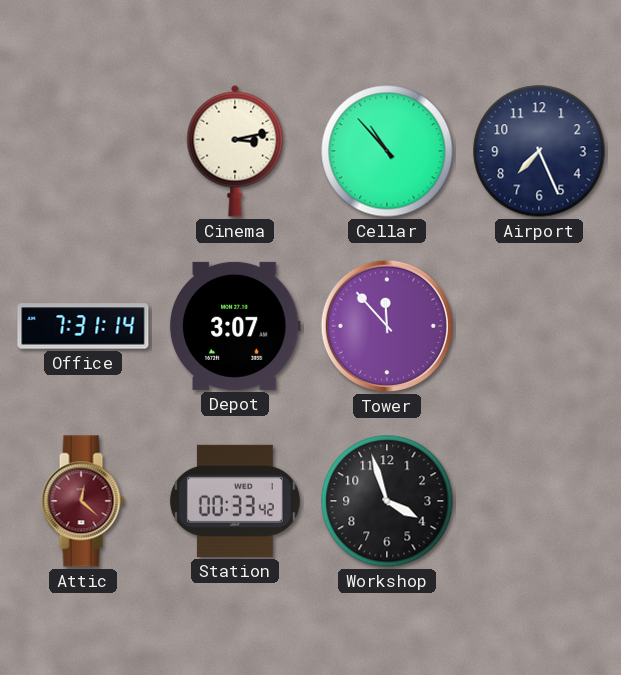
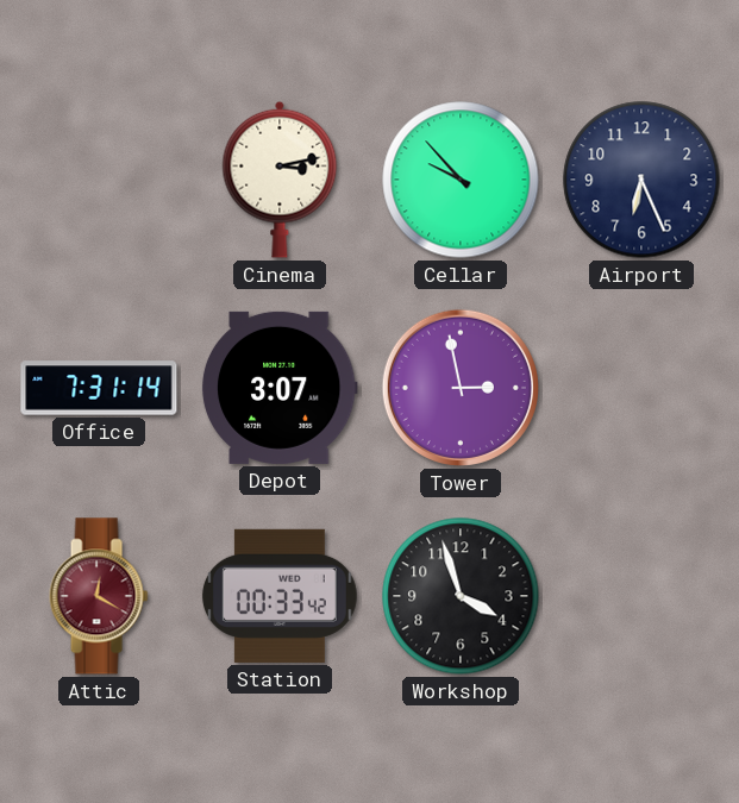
Cellar: 10:53 -> 9:53 (461, 180)
Airport: 7:26 -> 6:26 (641, 180)
Tower: 11:53 -> 2:58 (461, 388)
Attic: 12:22 -> 12:20 (99, 596)
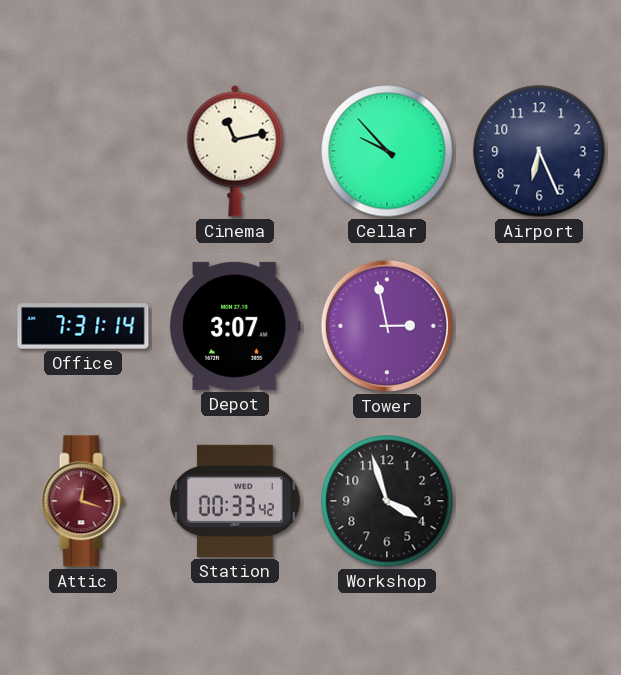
Cinema: 3:13 -> 11:13 (235, 151)
Attic: 12:20 -> 12:18 (83, 501)
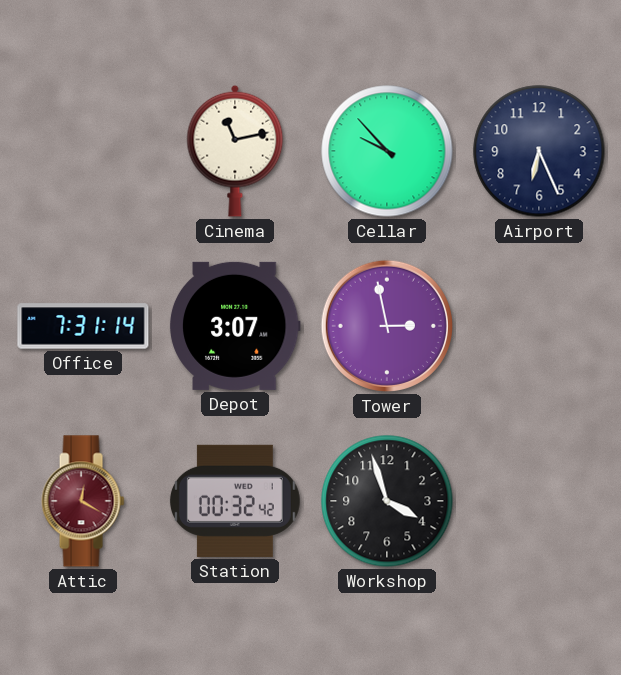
Attic: 12:18 -> 12:20 (83, 501)
Station: 00:33 -> 00:32 (235, 501)
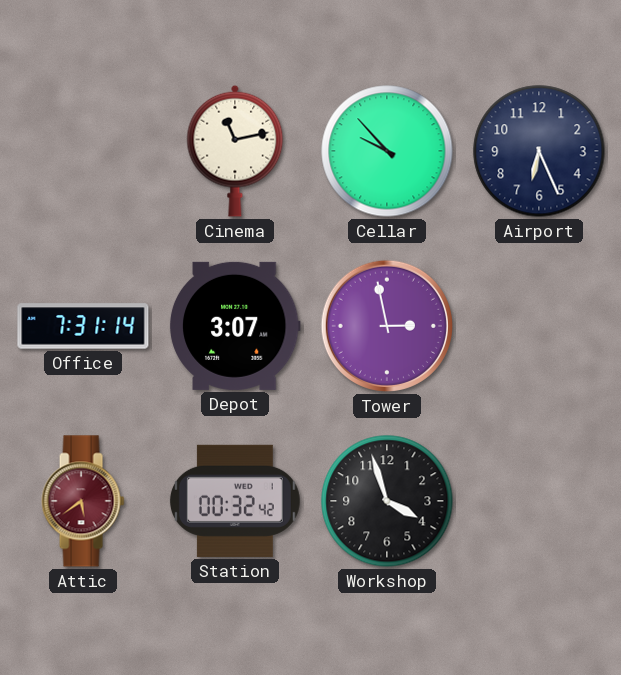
Attic: 12:20 -> 5:39 (83, 501)
